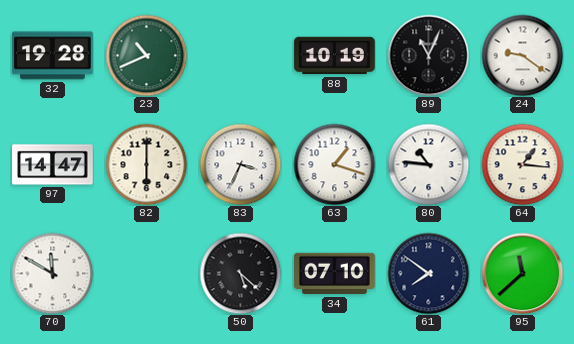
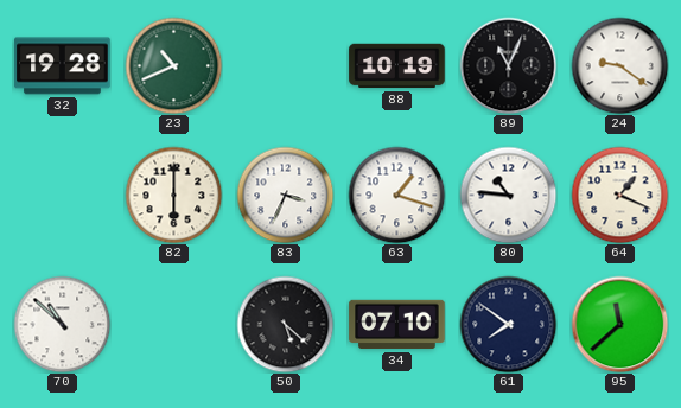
97: 14:47 -> none (53, 165)
64: 1:16 -> 1:19 (619, 195)
70: 11:50 -> 10:52 (62, 324)
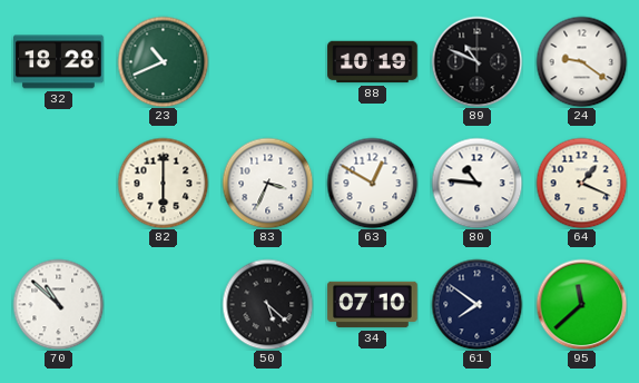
32: 19:28 -> 18:28 (59, 62)
89: 11:04 -> 10:49 (476, 61)
63: 1:18 -> 12:50 (372, 183)
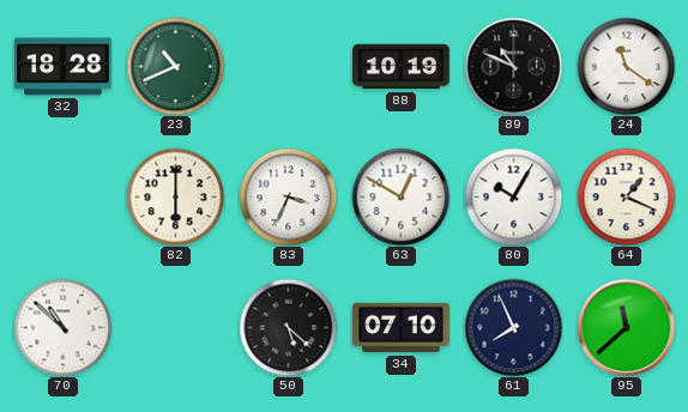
24: 9:21 -> 11:21 (626, 66)
80: 10:46 -> 10:05 (513, 196)
61: 7:51 -> 7:56 (513, 327)
